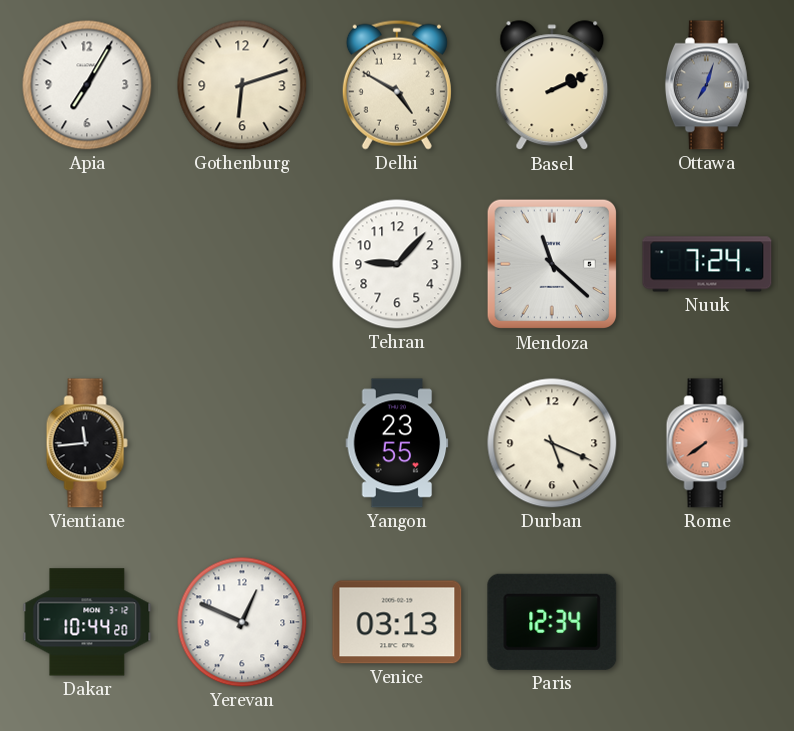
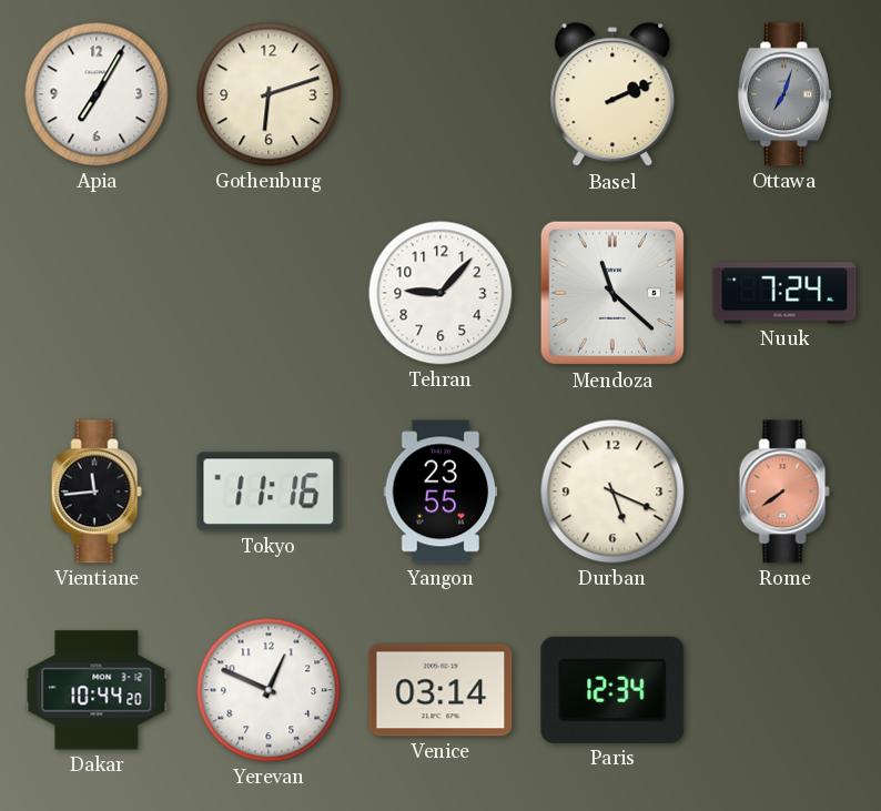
Delhi: 4:50 -> none (397, 85)
Tokyo: none -> 11:16 (269, 491)
Venice: 03:13 -> 03:14 (440, 690)
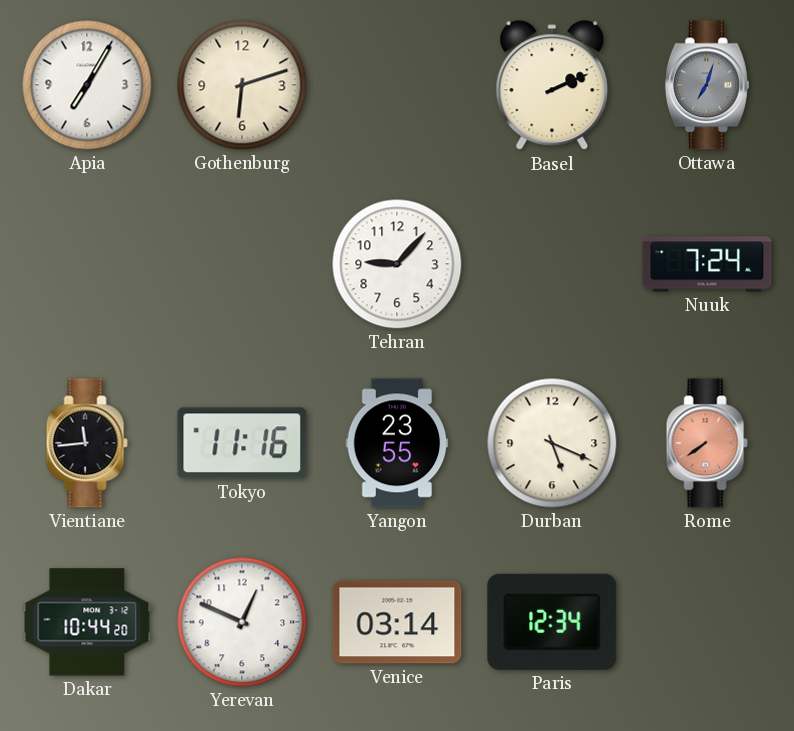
Mendoza: 11:22 -> none (612, 293)
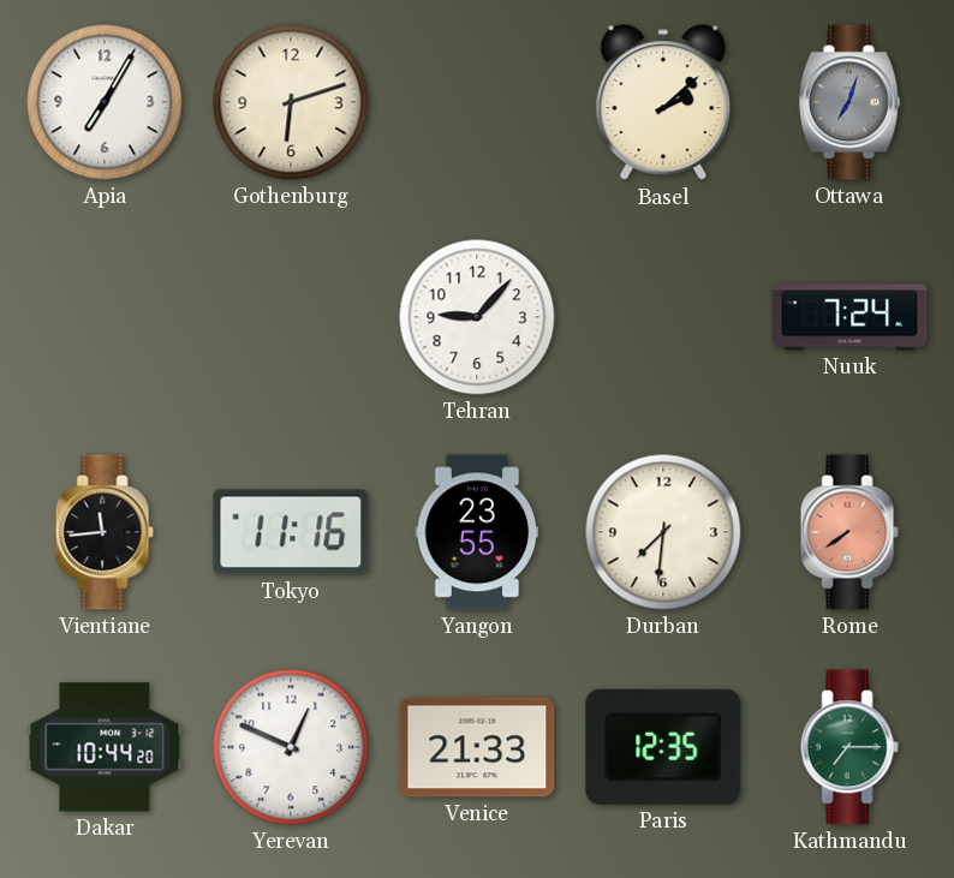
Basel: 2:11 -> 2:08 (663, 103)
Durban: 5:19 -> 7:31 (663, 532)
Venice: 03:14 -> 21:33 (477, 747)
Paris: 12:34 -> 12:35 (663, 747)
Kathmandu: none -> 7:15 (849, 747)
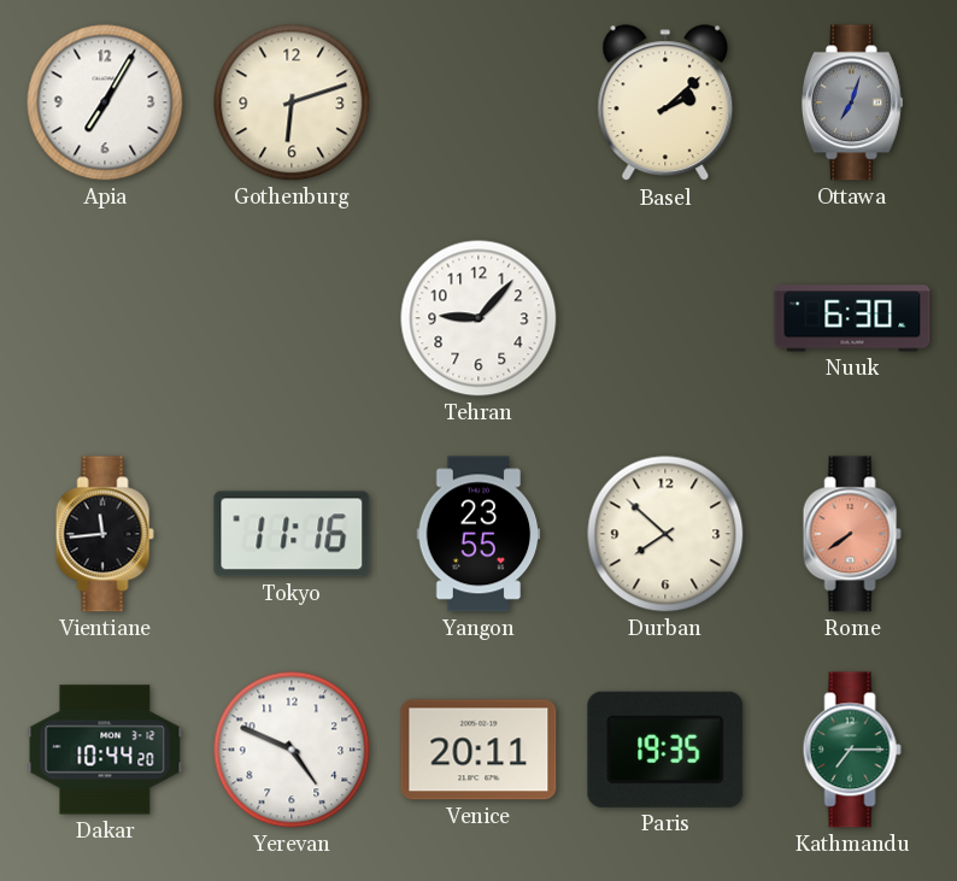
Nuuk: 7:24 -> 6:30 (852, 318)
Durban: 7:31 -> 7:52 (665, 534)
Yerevan: 12:49 -> 4:49 (292, 750)
Venice: 21:33 -> 20:11 (479, 750)
Paris: 12:35 -> 19:35 (665, 750)
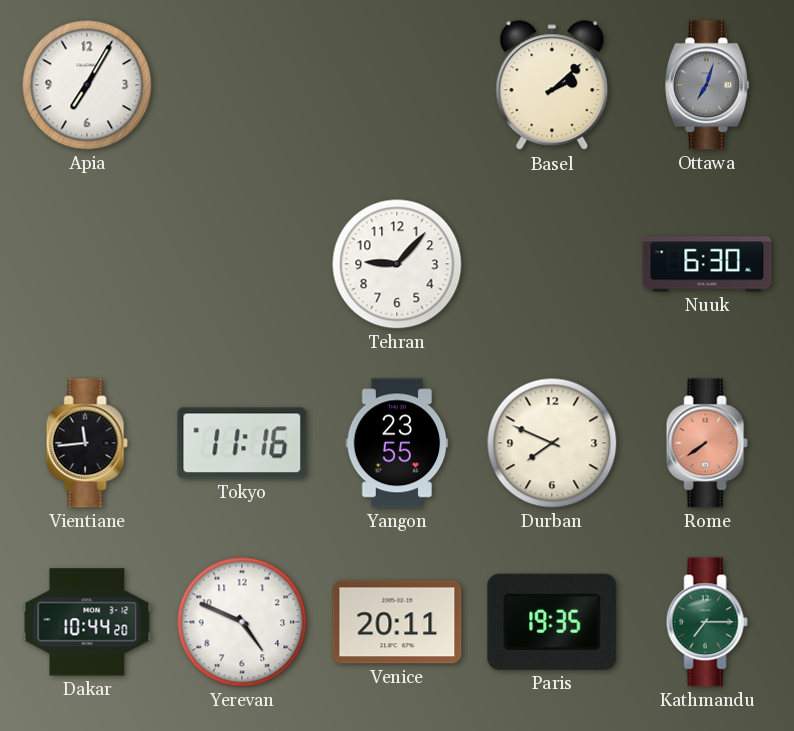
Gothenburg: 6:12 -> none (292, 102)
Durban: 7:52 -> 7:49 (552, 443)
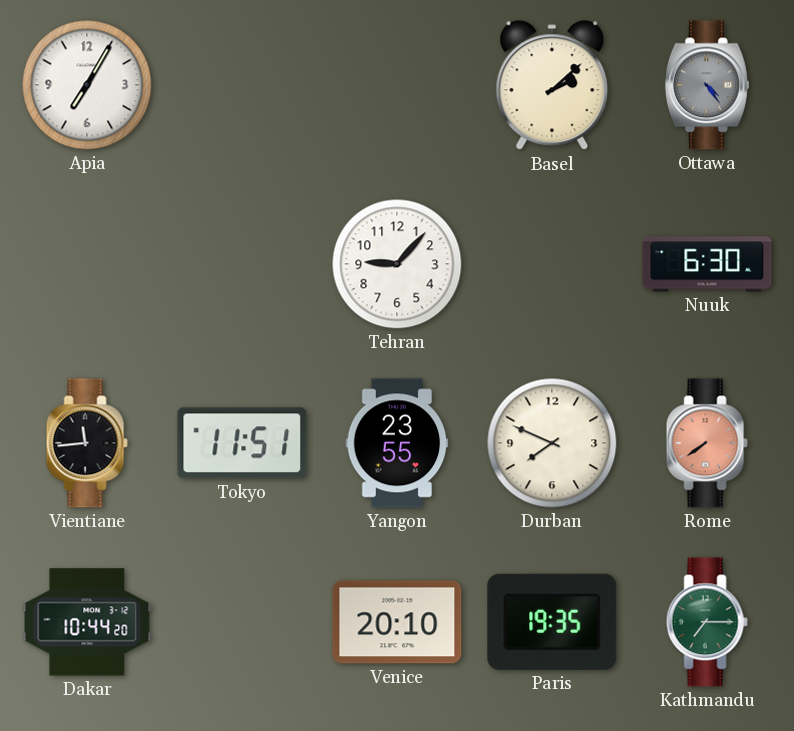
Ottawa: 7:03 -> 4:24 (707, 85)
Tokyo: 11:16 -> 11:51 (242, 443)
Yerevan: 4:49 -> none (242, 622)
Venice: 20:11 -> 20:10 (397, 622)
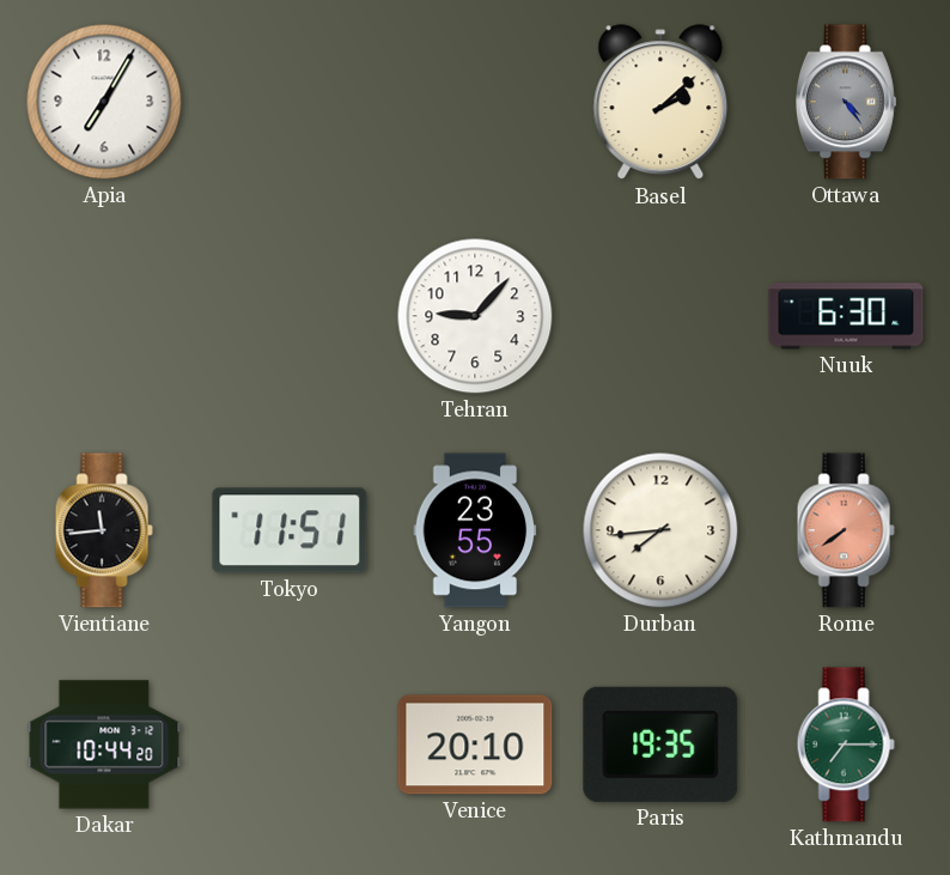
Durban: 7:49 -> 7:44 (660, 530)
